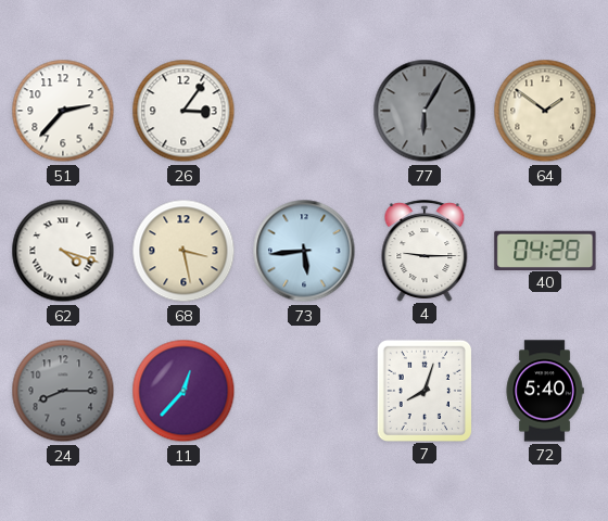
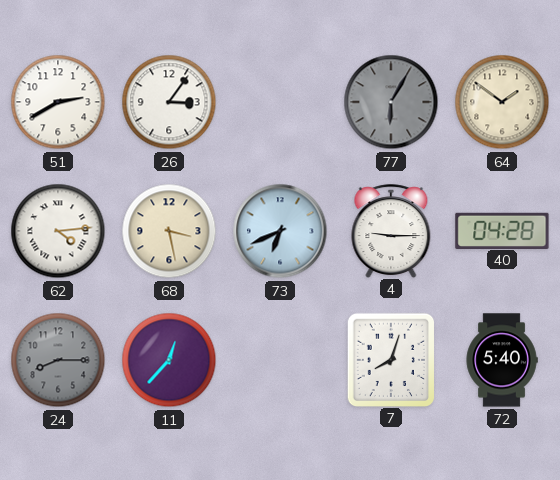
51: 2:37 -> 2:40 (58, 102)
62: 4:18 -> 4:14 (58, 231)
73: 5:44 -> 6:41 (280, 231)
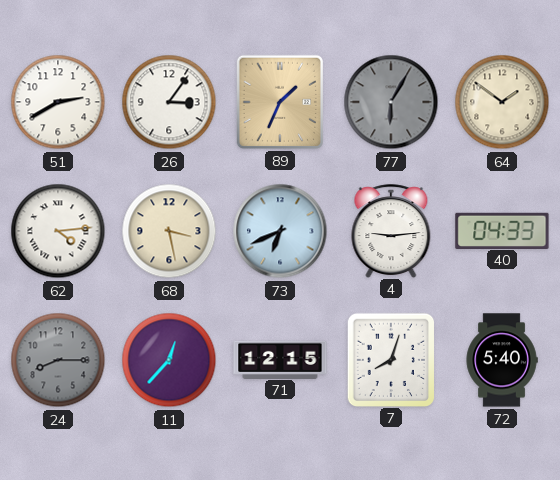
89: none -> 1:34 (280, 102)
4: 9:15 -> 9:14 (391, 231)
40: 04:28 -> 04:33 (502, 230)
71: none -> 12:15 (280, 359)
